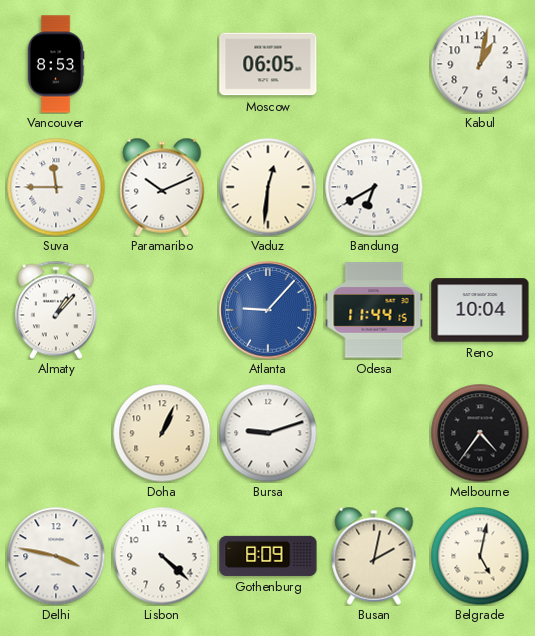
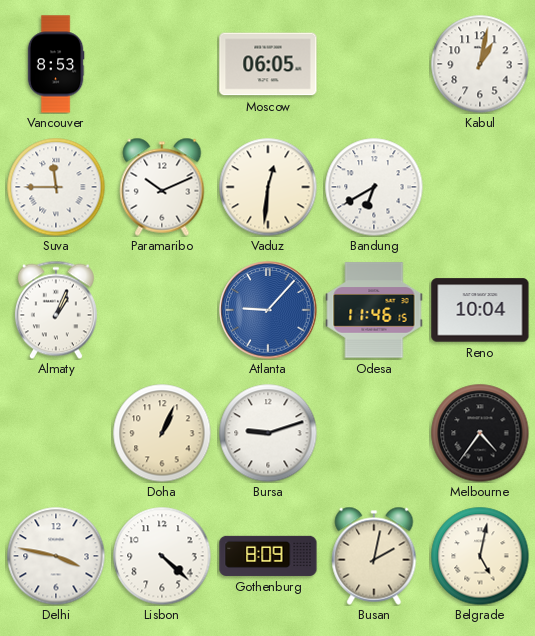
Almaty: 1:07 -> 1:04 (56, 310)
Odesa: 11:44 -> 11:46 (374, 310)
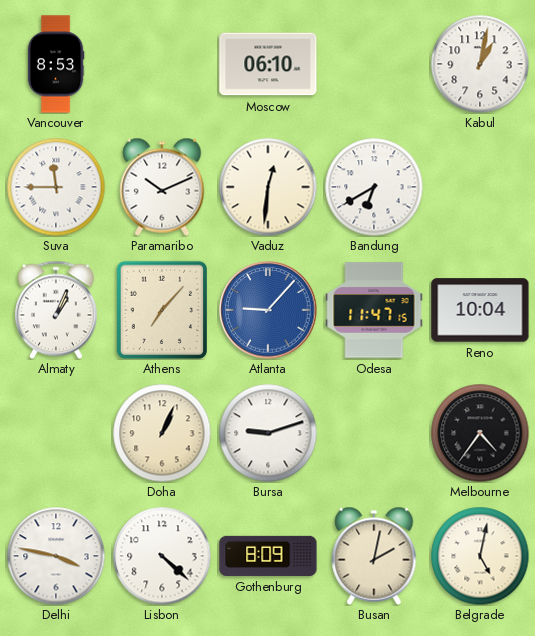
Moscow: 06:05 -> 06:10 (268, 64)
Athens: none -> 7:07 (161, 310)
Odesa: 11:46 -> 11:47 (374, 310)
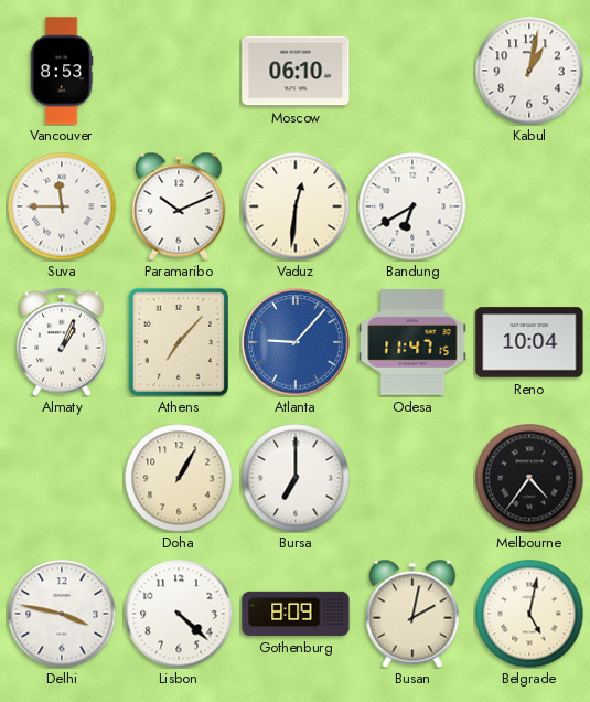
Doha: 1:04 -> 1:05 (179, 478)
Bursa: 9:12 -> 7:00 (296, 478)
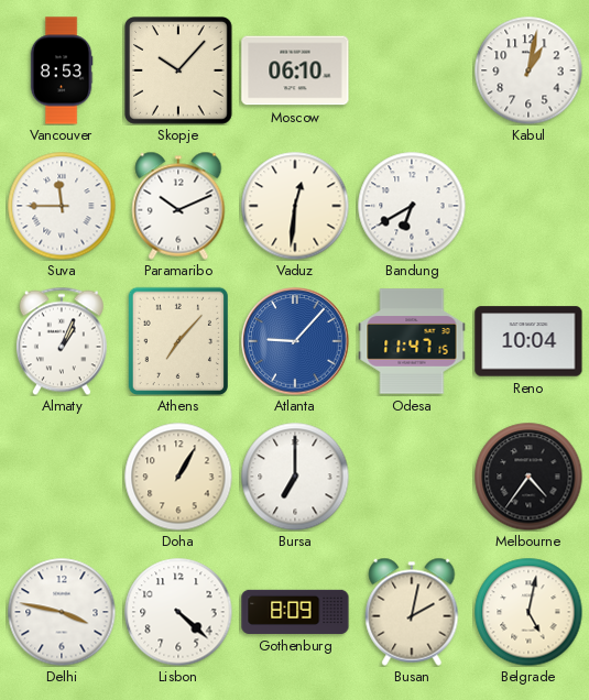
Skopje: none -> 10:07 (178, 70)
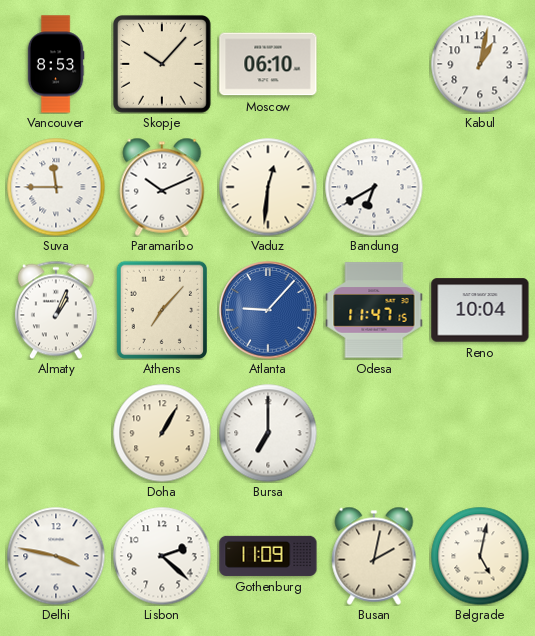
Melbourne: 4:36 -> none (528, 477)
Lisbon: 4:22 -> 2:22 (162, 556)
Gothenburg: 8:09 -> 11:09 (268, 556)
